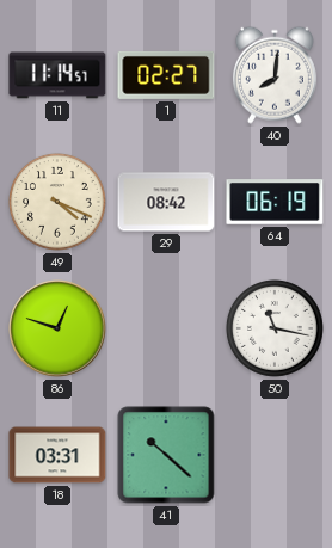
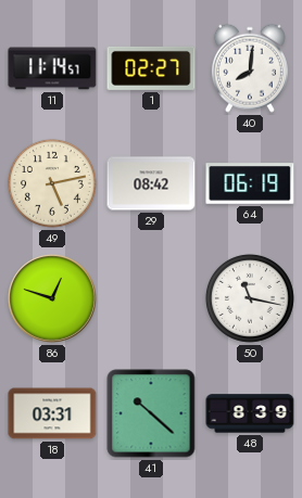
49: 4:19 -> 5:13 (52, 183)
48: none -> 8:39 (250, 413)
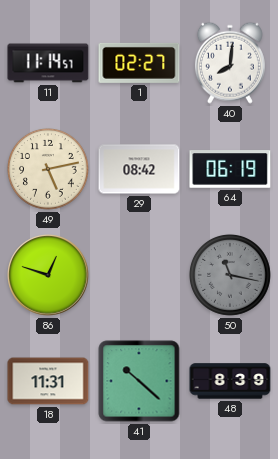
50 dial: white -> grey (230, 275)
18: 03:31 -> 11:31 (48, 381)
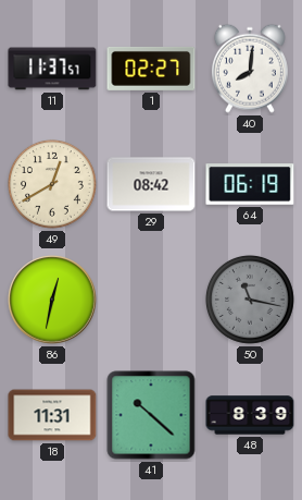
11: 11:14 -> 11:37 (52, 69)
49: 5:13 -> 12:40 (52, 184)
86: 12:48 -> 12:32 (52, 300)
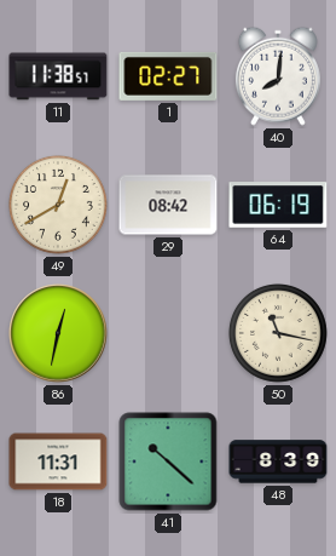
11: 11:37 -> 11:38 (58, 76)
50 dial: grey -> cream (278, 333)
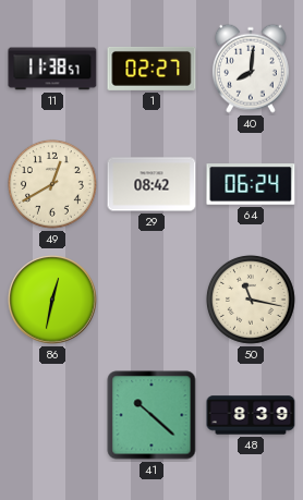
64: 06:19 -> 06:24 (251, 184)
18: 11:31 -> none (58, 462)
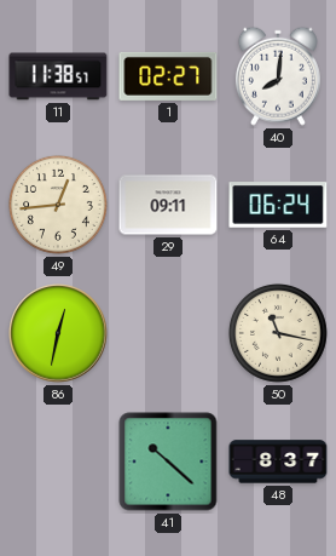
49: 12:40 -> 12:44 (58, 205)
29: 08:42 -> 09:11 (168, 205)
48: 8:39 -> 8:37 (278, 462)
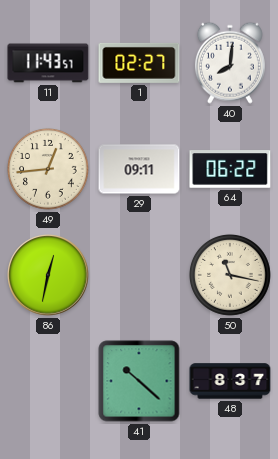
11: 11:38 -> 11:43 (48, 63)
64: 06:24 -> 06:22 (230, 169)
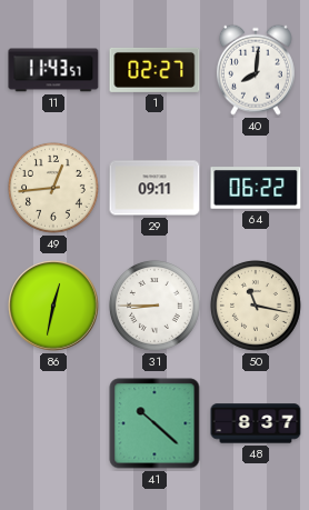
31: none -> 8:45 (154, 306)
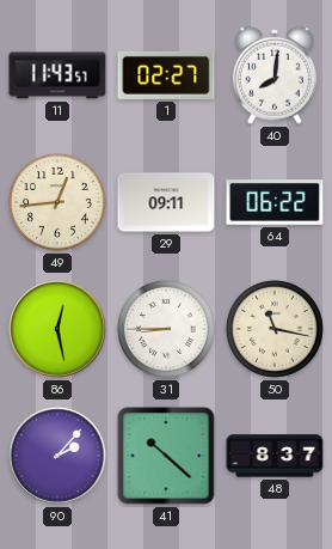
86: 12:32 -> 12:28 (57, 329)
90: none -> 2:07 (57, 456)
